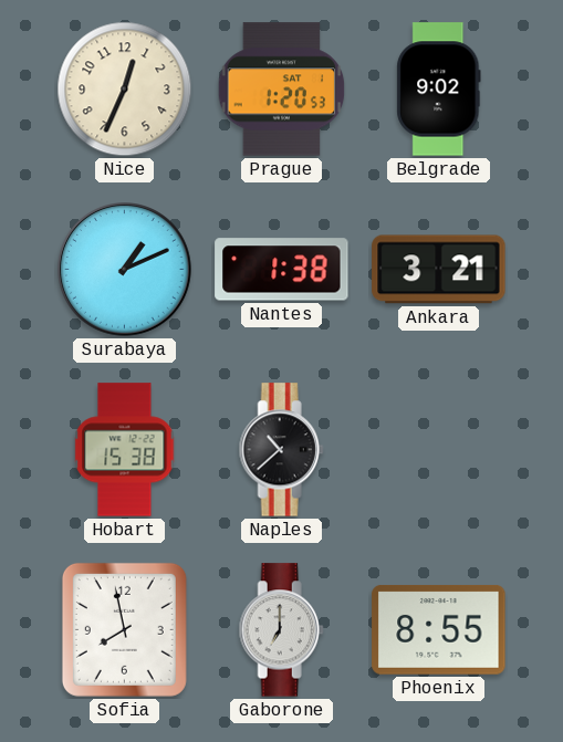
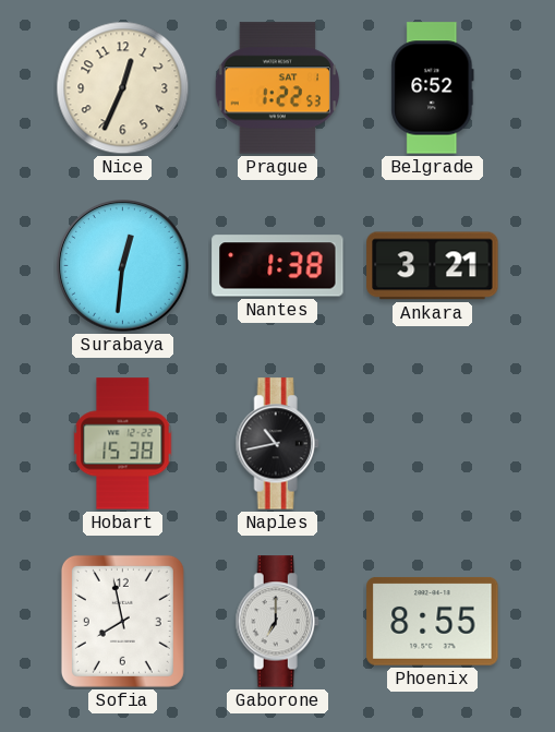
Prague: 1:20 -> 1:22 (278, 88)
Belgrade: 9:02 -> 6:52 (433, 88)
Surabaya: 1:11 -> 12:31 (123, 266)
Naples: 10:38 -> 10:43 (277, 444)
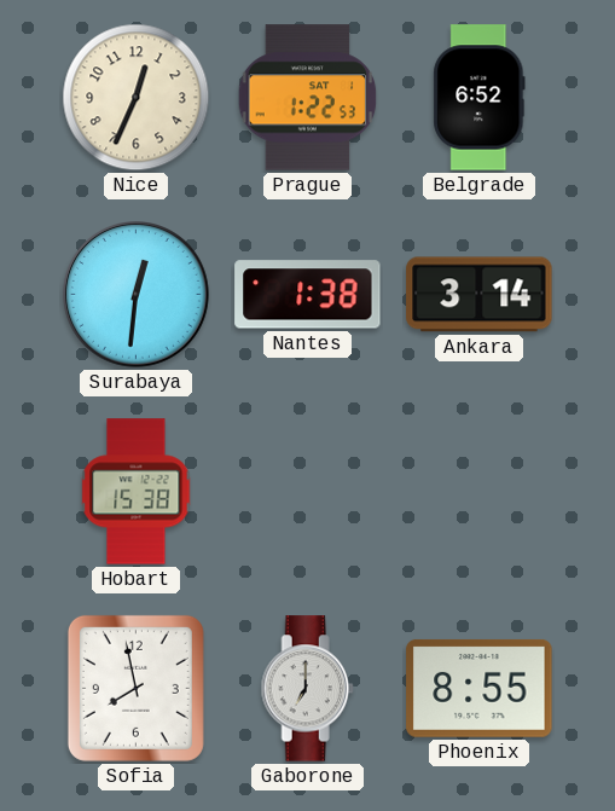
Ankara: 3:21 -> 3:14 (480, 295)
Naples: 10:43 -> none (277, 444)
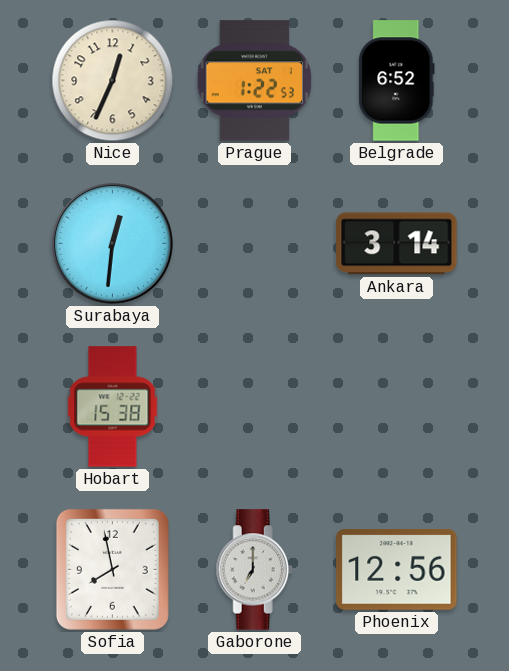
Nantes: 1:38 -> none (308, 295)
Phoenix: 8:55 -> 12:56 (397, 569)
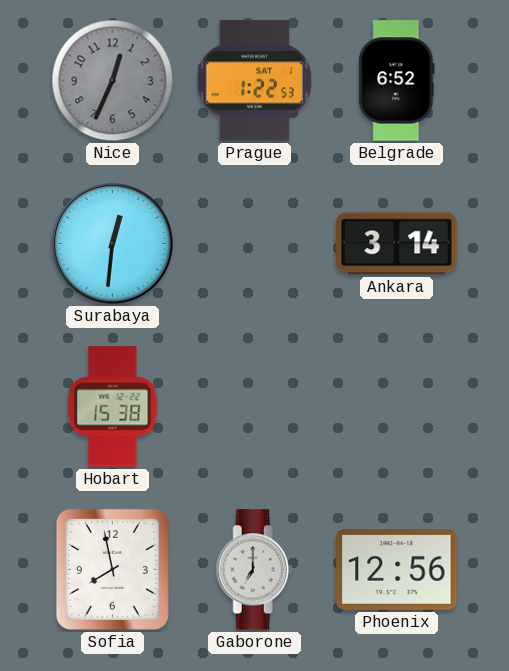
Nice dial: cream -> grey (113, 81)
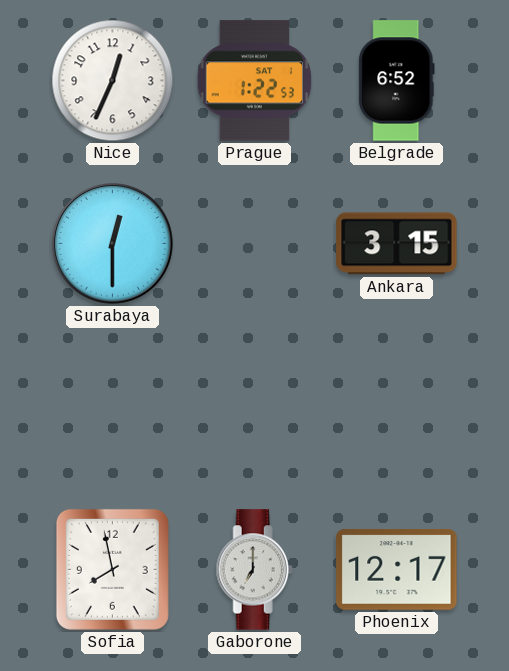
Nice dial: grey -> white (113, 81)
Surabaya: 12:31 -> 12:30 (113, 244)
Ankara: 3:14 -> 3:15 (397, 244)
Hobart: 15:38 -> none (113, 407)
Phoenix: 12:56 -> 12:17 (397, 569)
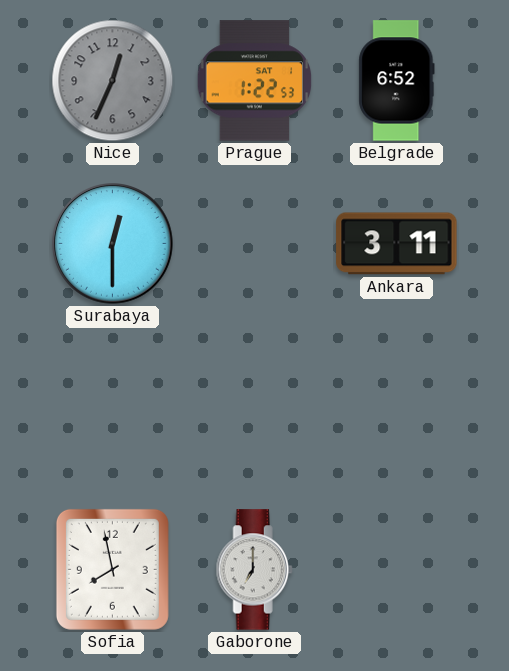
Nice dial: white -> grey (113, 81)
Ankara: 3:15 -> 3:11 (397, 244)
Phoenix: 12:17 -> none (397, 569)
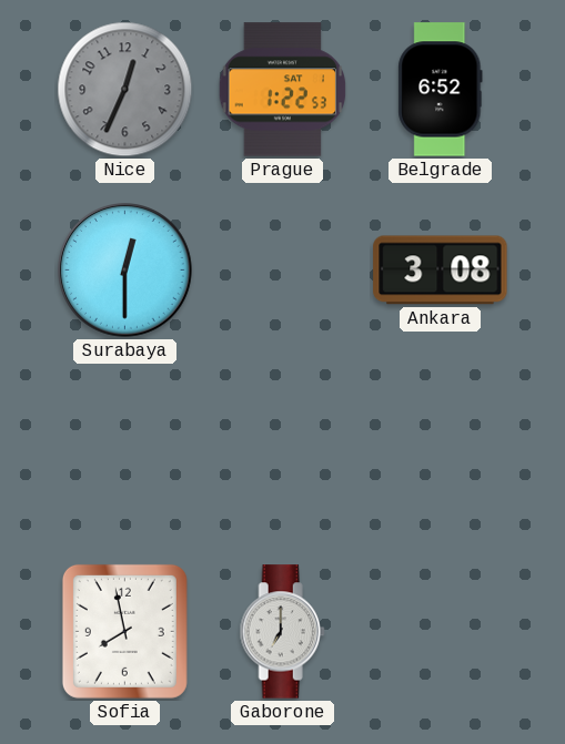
Ankara: 3:11 -> 3:08 (441, 271)
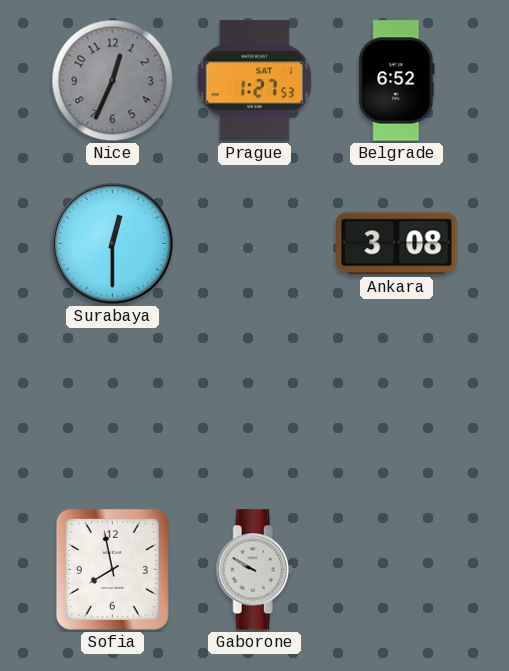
Prague: 1:22 -> 1:27 (255, 81)
Gaborone: 7:00 -> 9:50 (254, 570)
